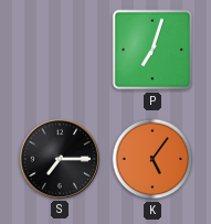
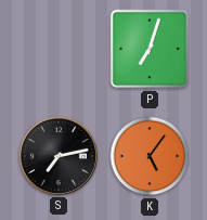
S: 7:15 -> 7:13 (59, 156)
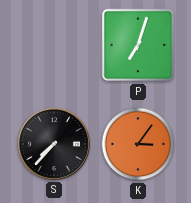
S: 7:13 -> 7:37 (54, 144)
K: 5:06 -> 3:06 (138, 144)
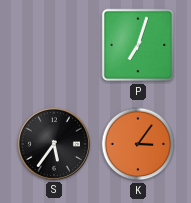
S: 7:37 -> 5:36 (54, 144)
